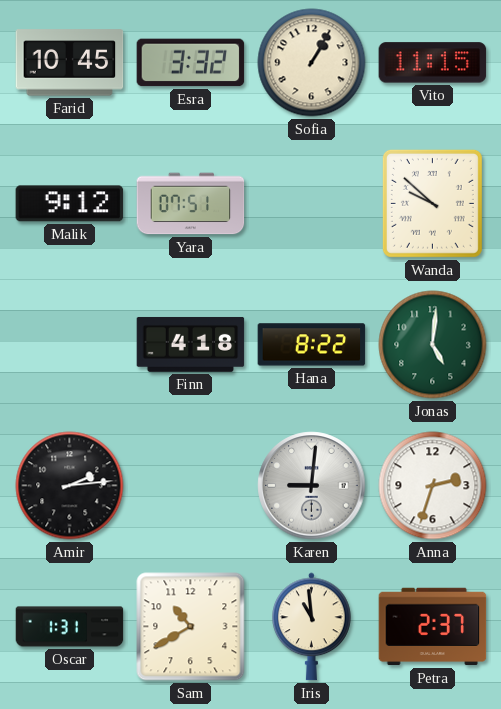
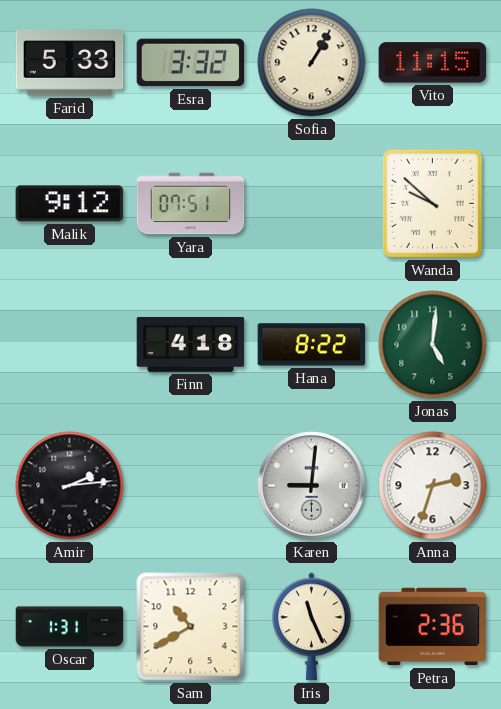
Farid: 10:45 -> 5:33 (70, 63)
Iris: 10:59 -> 11:26 (312, 627)
Petra: 2:37 -> 2:36 (433, 627)
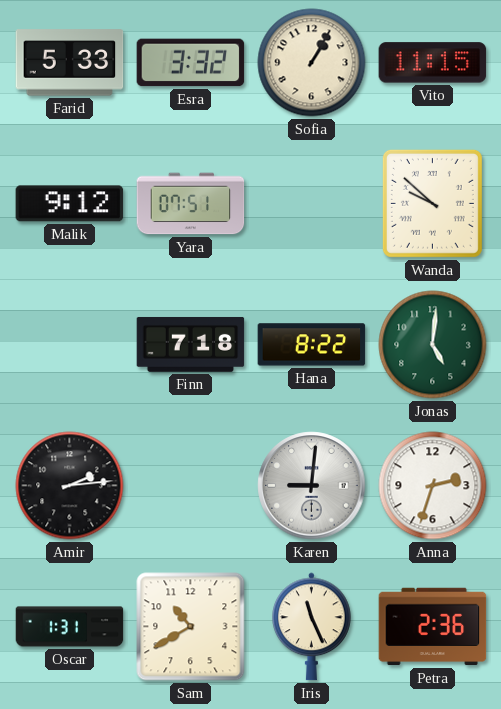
Finn: 4:18 -> 7:18 (191, 344)
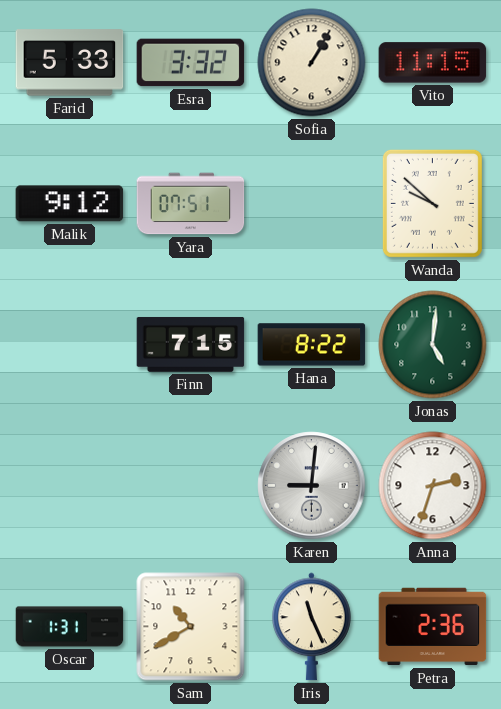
Finn: 7:18 -> 7:15 (191, 344)
Amir: 2:14 -> none (70, 486)
